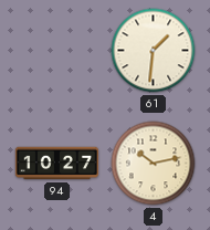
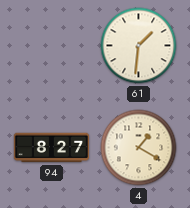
94: 10:27 -> 8:27 (51, 148)
4: 10:13 -> 1:20 (139, 148)
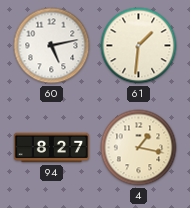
60: none -> 5:13 (52, 46)
4: 1:20 -> 1:17 (139, 148)
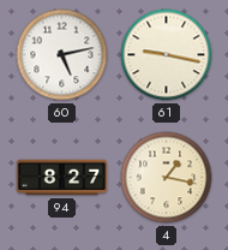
61: 1:31 -> 9:17 (167, 55)
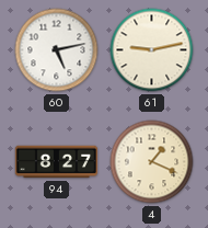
61: 9:17 -> 9:13 (152, 50)
4: 1:17 -> 1:19 (152, 162)
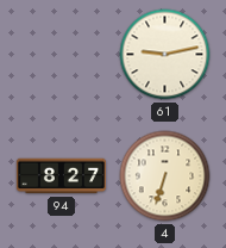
60: 5:13 -> none (57, 50)
4: 1:19 -> 6:33 (165, 176)
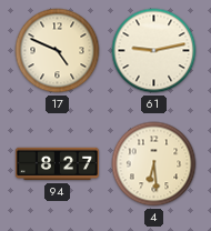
17: none -> 4:49 (58, 51)
4: 6:33 -> 6:29 (154, 164)
